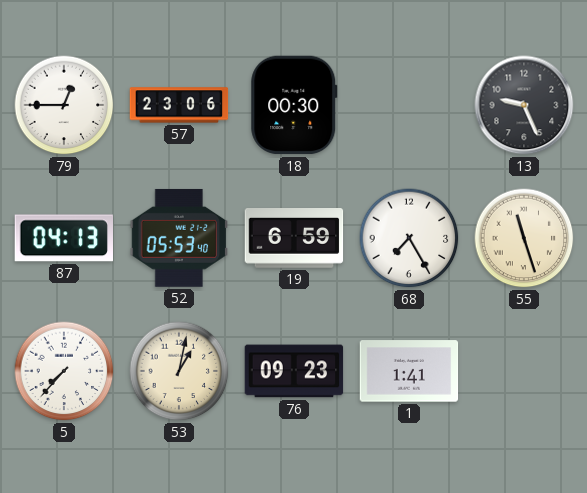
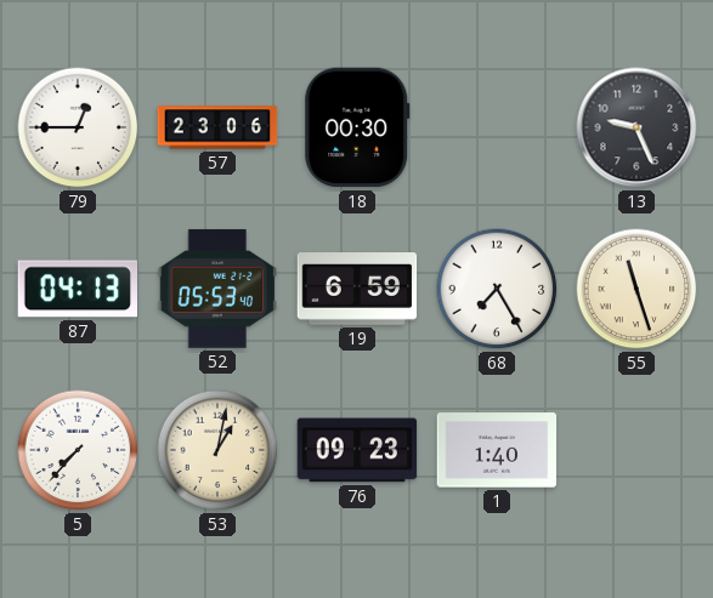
1: 1:41 -> 1:40 (497, 450)
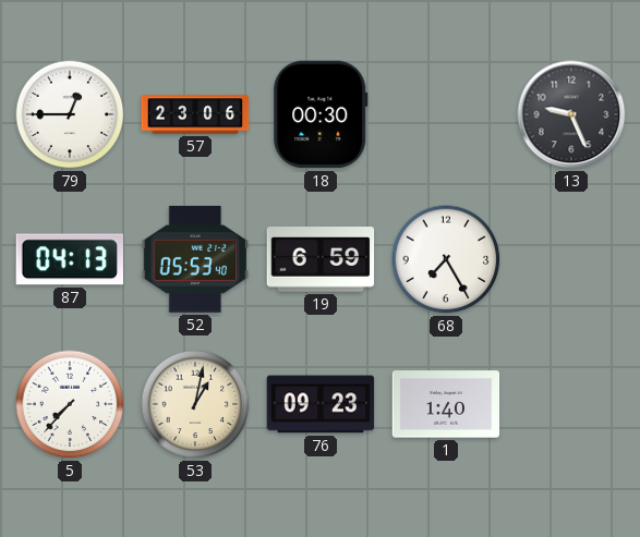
55: 11:27 -> none (636, 289)
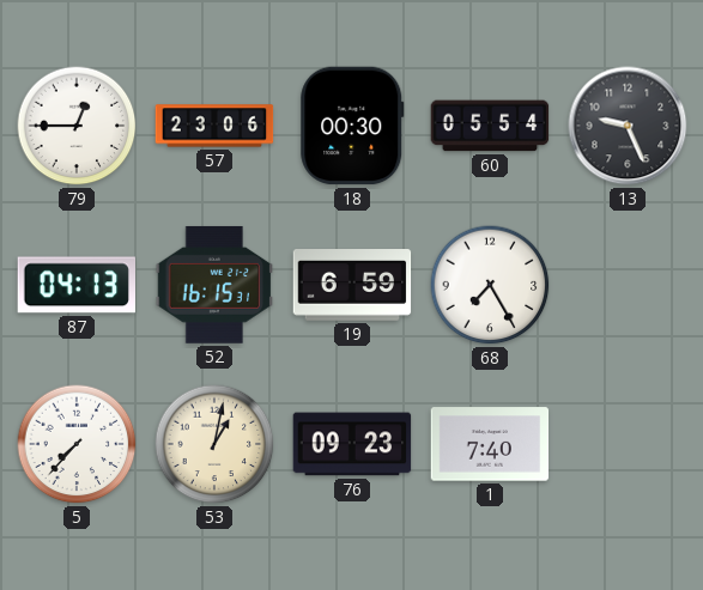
60: none -> 05:54 (490, 126)
52: 05:53 -> 16:15 (214, 285)
1: 1:40 -> 7:40 (490, 444)
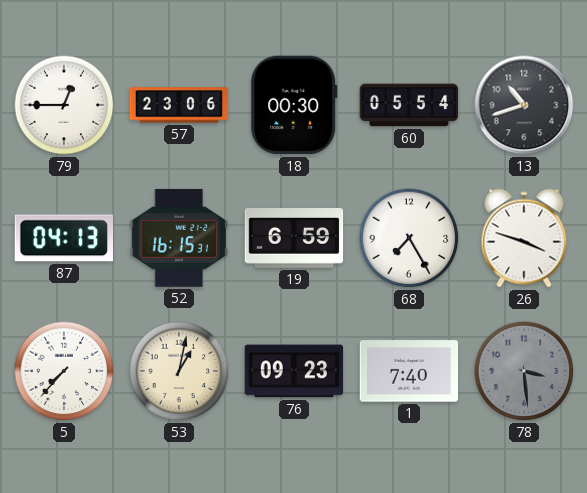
13: 9:26 -> 10:42 (524, 105)
26: none -> 3:48 (524, 238)
78: none -> 3:29 (524, 371)
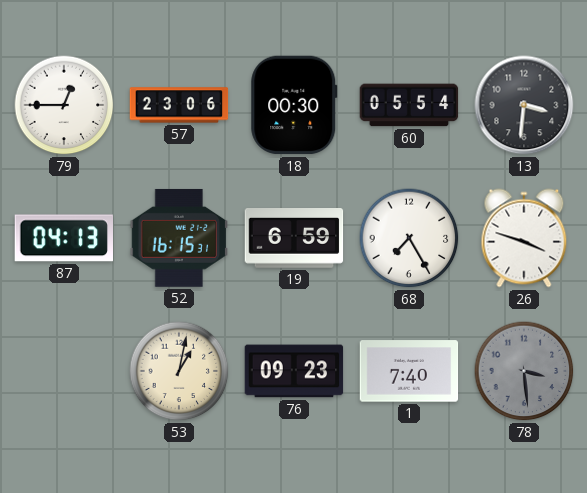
13: 10:42 -> 3:31 (524, 105)
5: 7:37 -> none (64, 371)
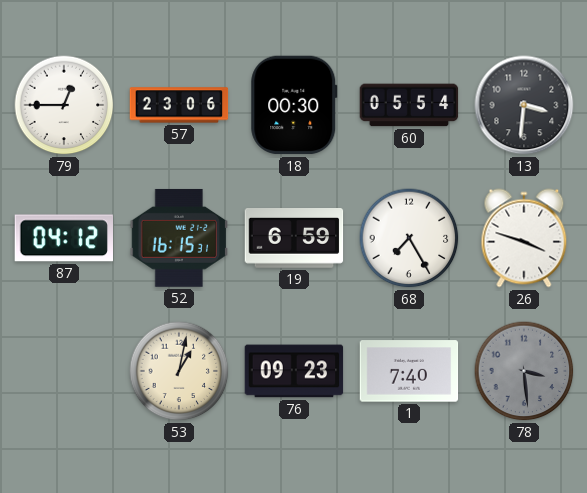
87: 04:13 -> 04:12 (63, 238)
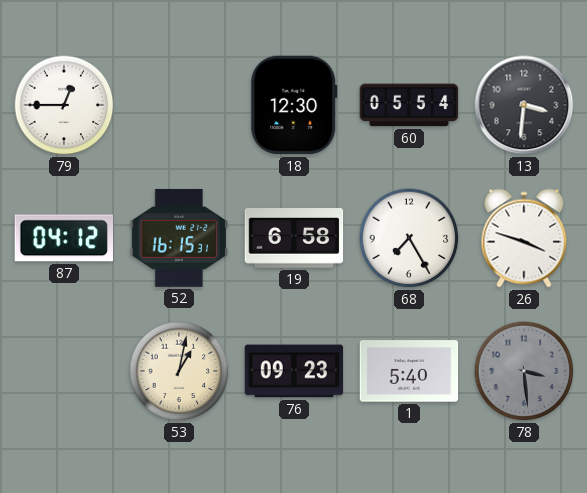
57: 23:06 -> none (179, 105)
18: 00:30 -> 12:30 (294, 105)
19: 6:59 -> 6:58 (294, 239)
1: 7:40 -> 5:40 (409, 371)
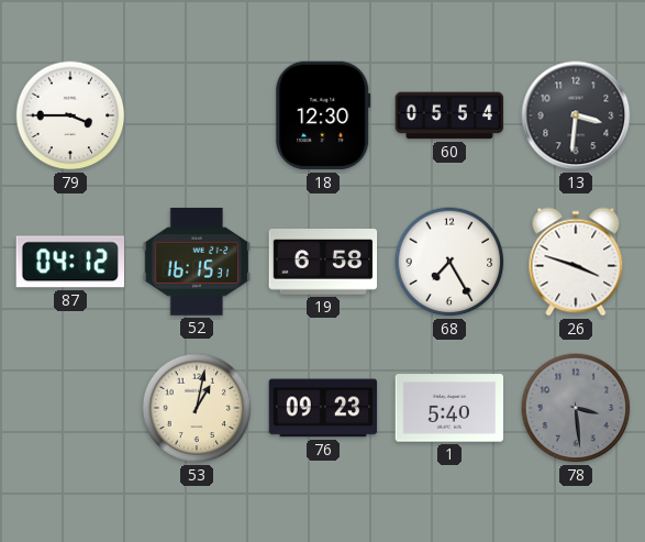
79: 12:45 -> 3:45 (70, 115)
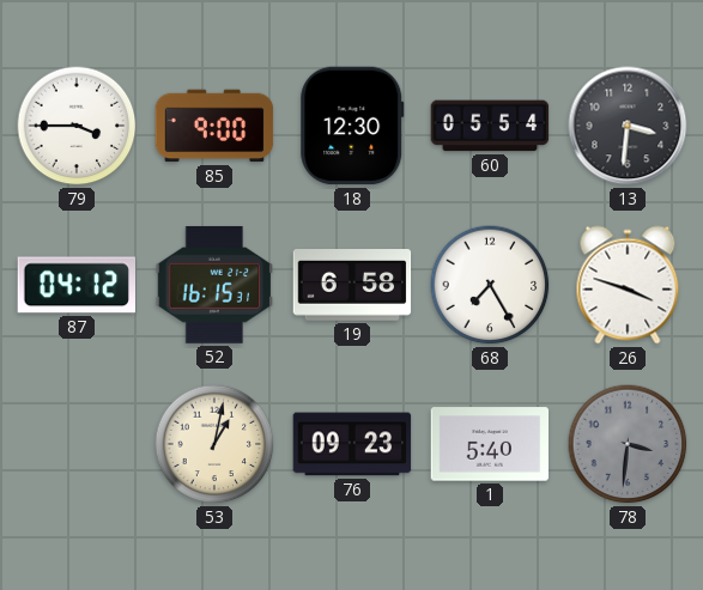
85: none -> 9:00 (214, 126)
78: 3:29 -> 3:31 (628, 444)
